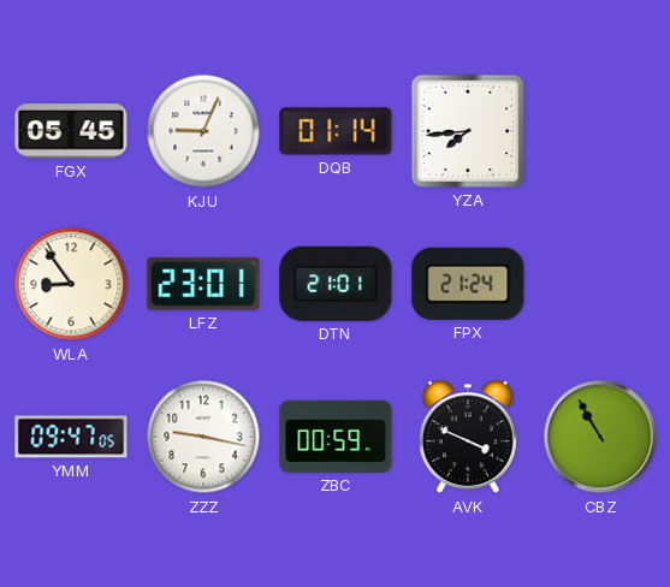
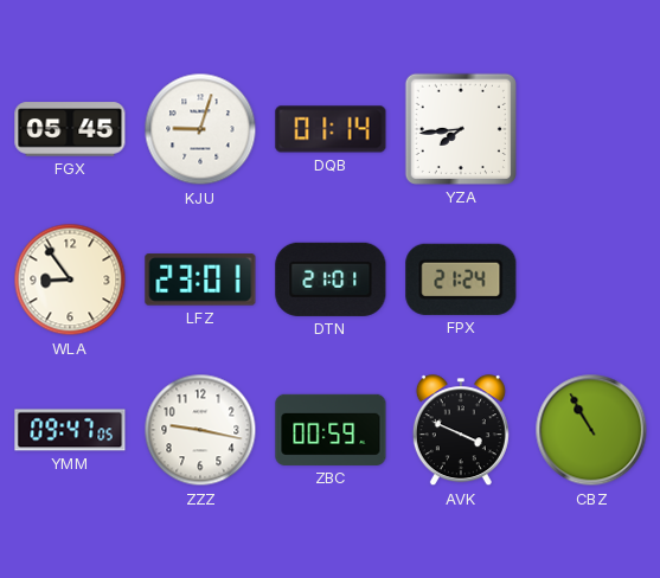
KJU: 9:04 -> 9:03 (200, 129)
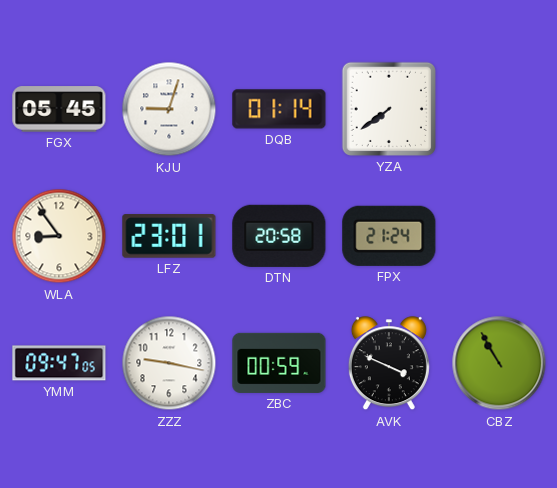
YZA: 7:44 -> 7:39 (389, 109)
DTN: 21:01 -> 20:58 (279, 236)
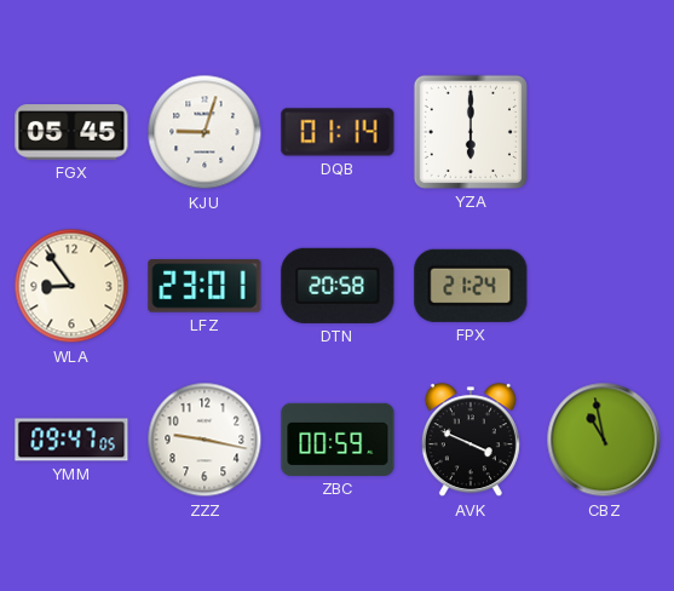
YZA: 7:39 -> 6:00 (471, 132)
CBZ: 10:55 -> 10:58 (604, 440)
